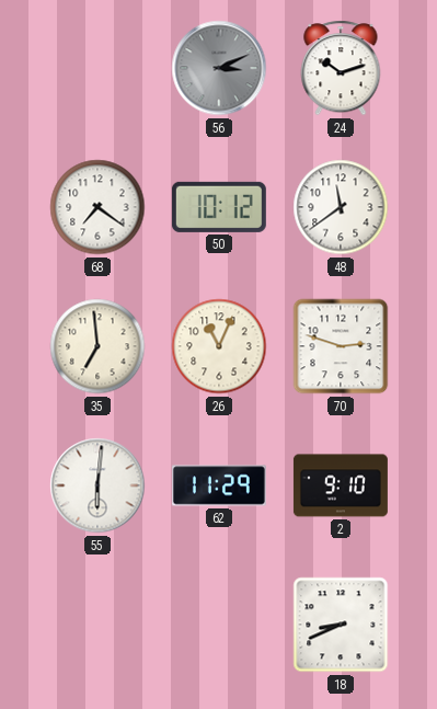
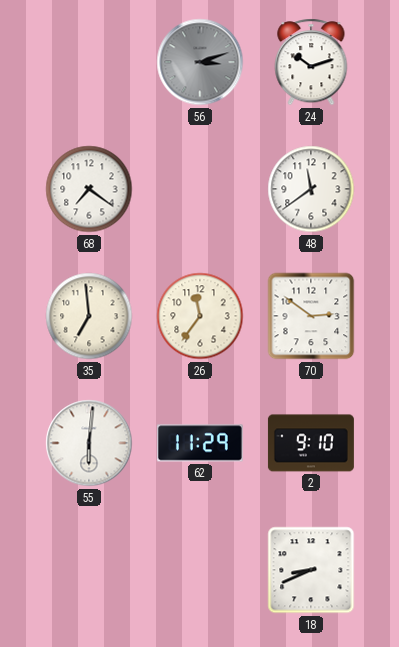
56: 3:11 -> 3:12 (200, 62)
50: 10:12 -> none (219, 207)
26: 11:04 -> 11:36 (200, 316)
70: 2:48 -> 2:51 (311, 316)
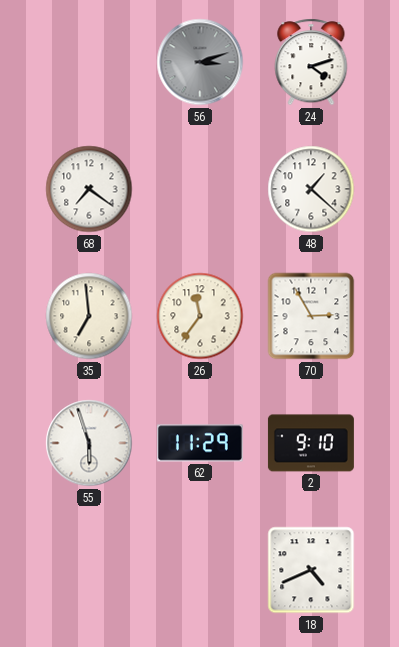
24: 10:12 -> 4:12 (311, 62)
48: 11:39 -> 1:22 (311, 189)
70: 2:51 -> 2:55 (311, 316)
55: 6:01 -> 5:57 (89, 443)
18: 8:41 -> 4:41 (311, 570)
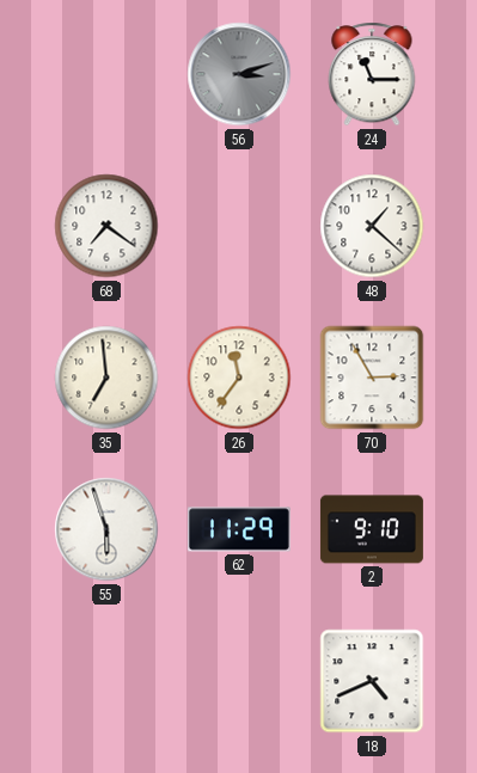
24: 4:12 -> 11:15 (372, 74)
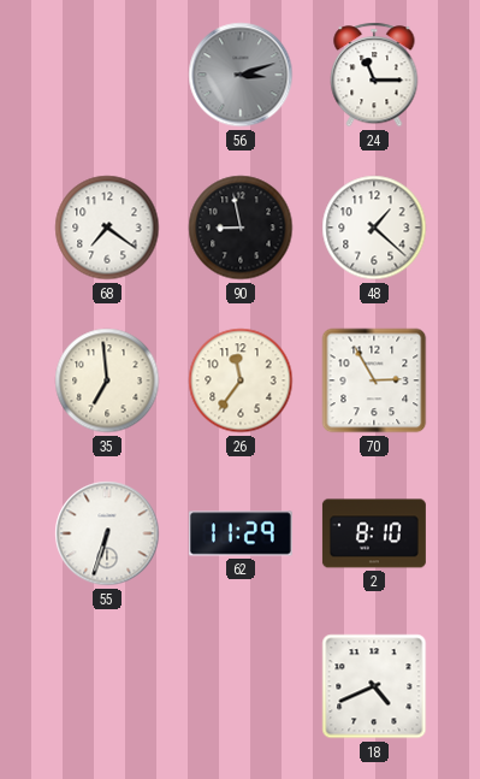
90: none -> 8:58 (241, 228)
55: 5:57 -> 6:33 (107, 533)
2: 9:10 -> 8:10 (374, 533)
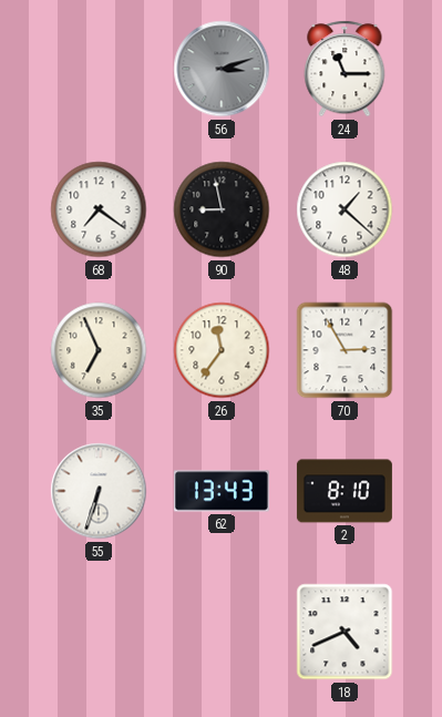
35: 6:59 -> 6:56 (99, 350)
62: 11:29 -> 13:43 (222, 491)
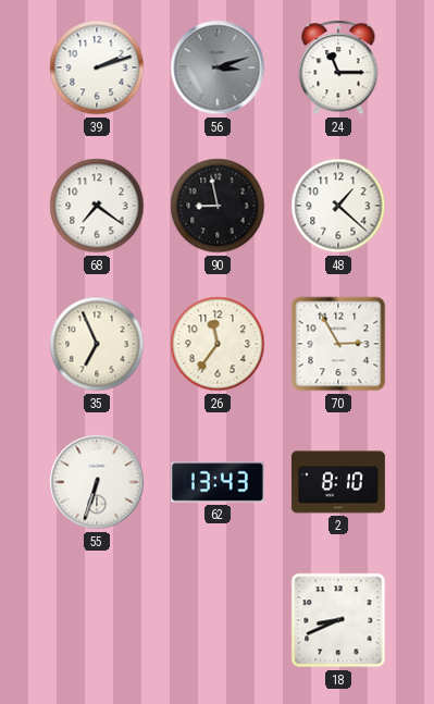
39: none -> 2:12 (97, 67)
18: 4:41 -> 8:41 (338, 620)
